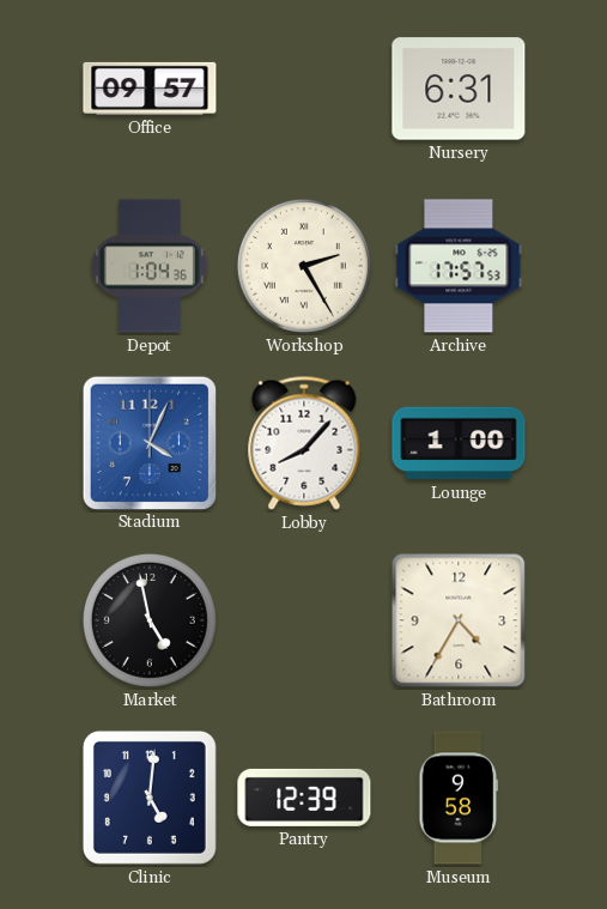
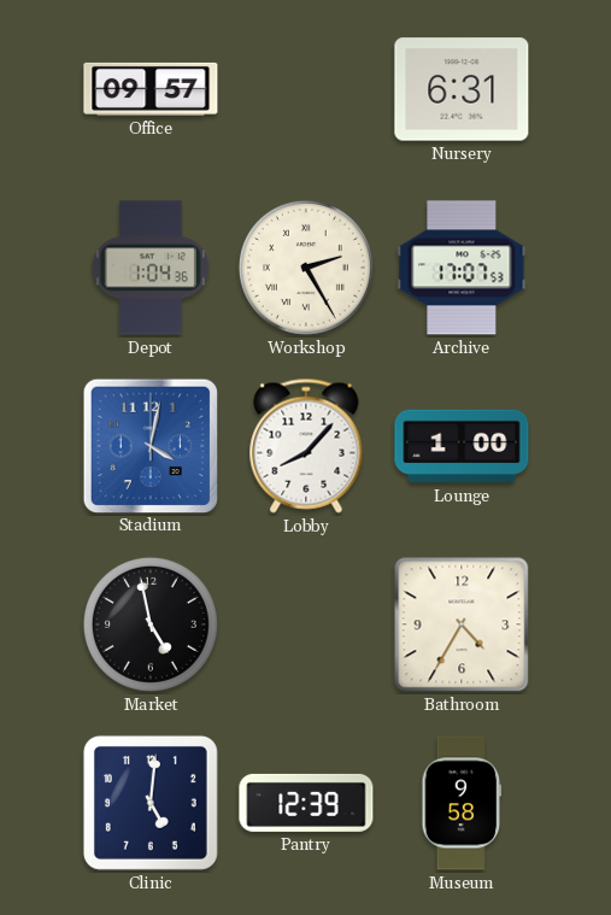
Archive: 17:57 -> 17:07 (462, 268)
Stadium: 4:04 -> 4:02 (149, 445)
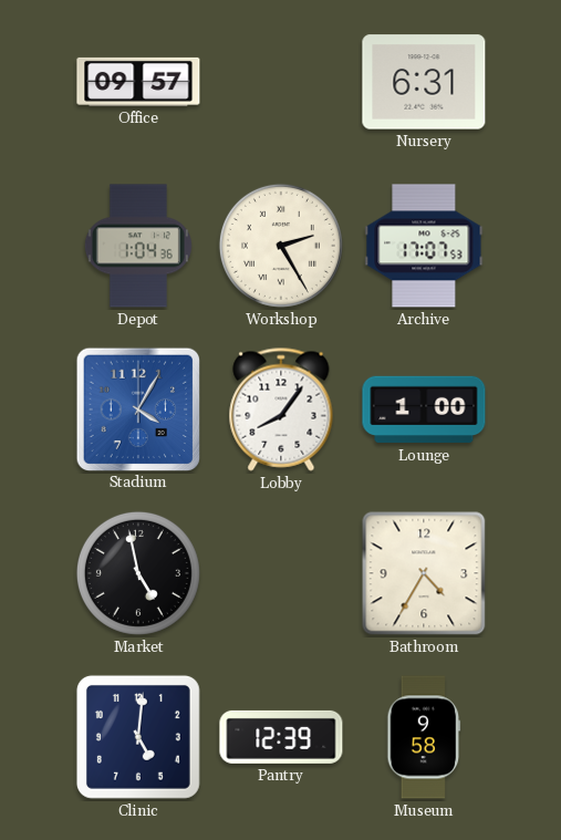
Stadium: 4:02 -> 4:05 (137, 408)
Lobby: 8:07 -> 8:06 (281, 409)
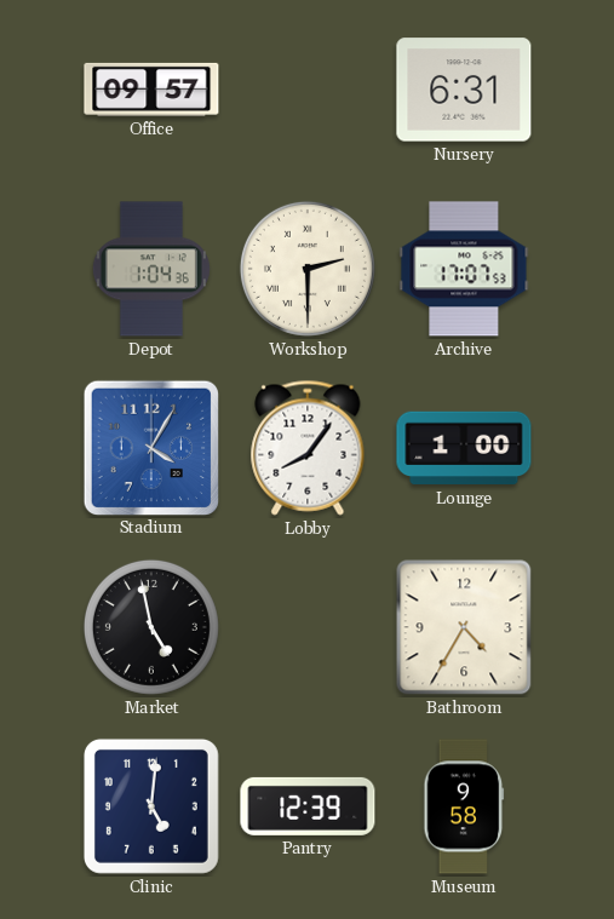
Workshop: 2:25 -> 2:30 (308, 269)
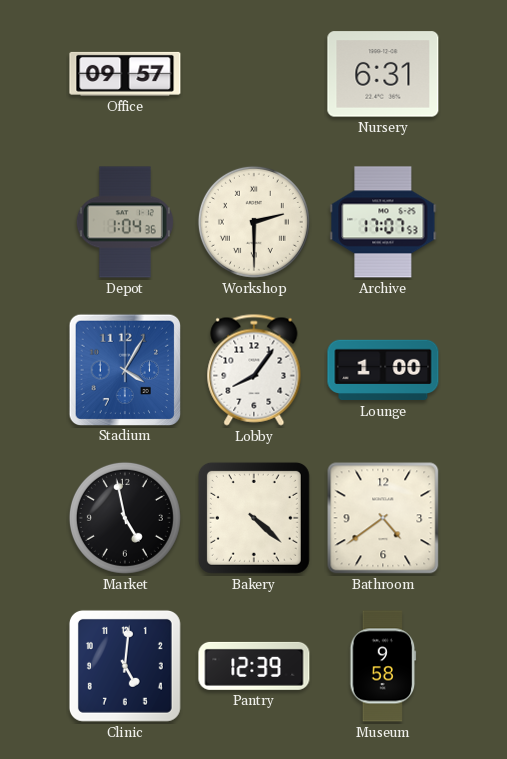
Bakery: none -> 4:22 (254, 518)
Bathroom: 4:35 -> 4:39 (383, 518)
